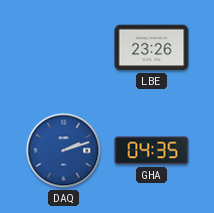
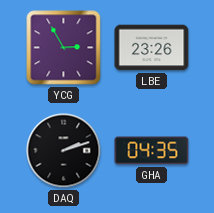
YCG: none -> 2:55 (64, 48)
DAQ dial: blue -> black (64, 151)
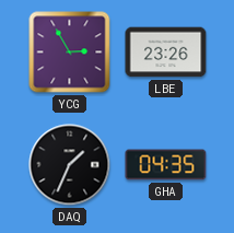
DAQ: 2:12 -> 1:34 (70, 165)
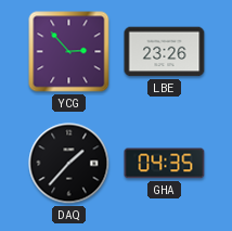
YCG: 2:55 -> 2:53 (69, 52)
DAQ: 1:34 -> 1:37 (69, 164)
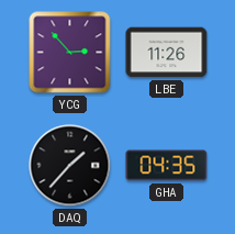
LBE: 23:26 -> 11:26 (167, 53)
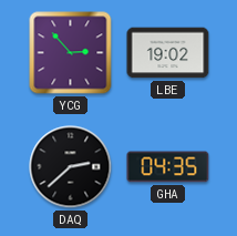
LBE: 11:26 -> 19:02 (168, 53)
DAQ: 1:37 -> 2:38 (71, 167)
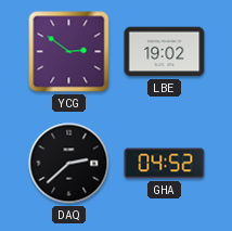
YCG: 2:53 -> 2:51 (69, 52)
GHA: 04:35 -> 04:52 (165, 164)
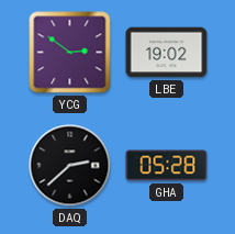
GHA: 04:52 -> 05:28 (167, 166)
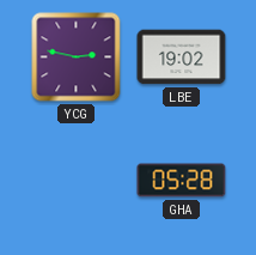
YCG: 2:51 -> 2:47 (77, 57)
DAQ: 2:38 -> none (70, 166)
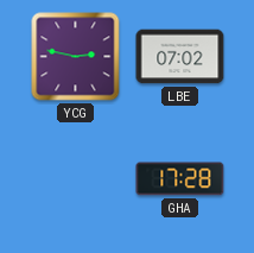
LBE: 19:02 -> 07:02 (180, 57)
GHA: 05:28 -> 17:28 (180, 179)
